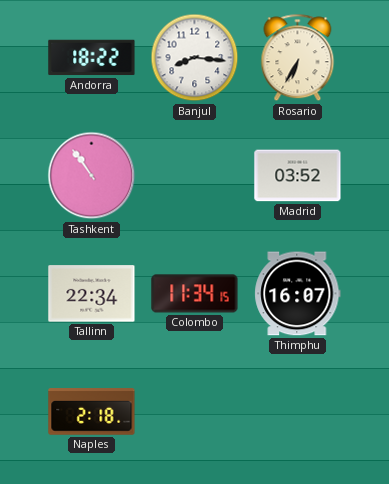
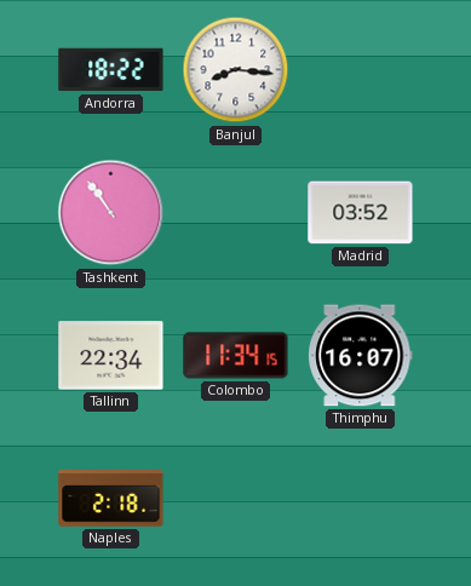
Rosario: 6:35 -> none (298, 58)
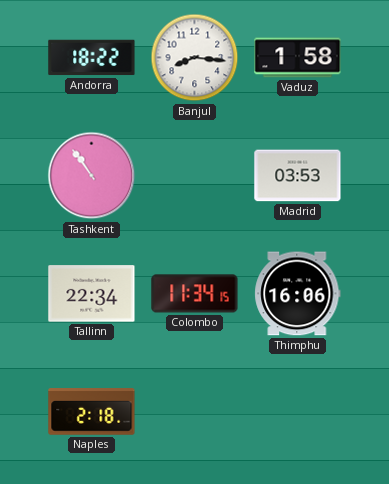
Vaduz: none -> 1:58 (298, 58)
Madrid: 03:52 -> 03:53 (298, 176)
Thimphu: 16:07 -> 16:06 (298, 294)
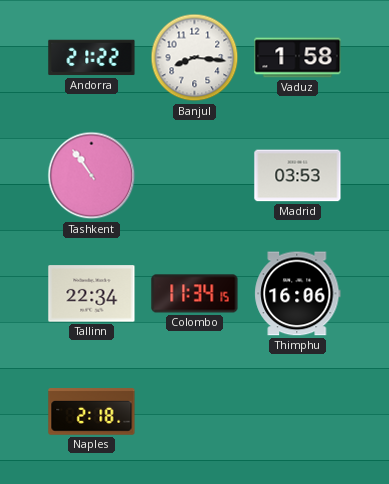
Andorra: 18:22 -> 21:22 (92, 58)
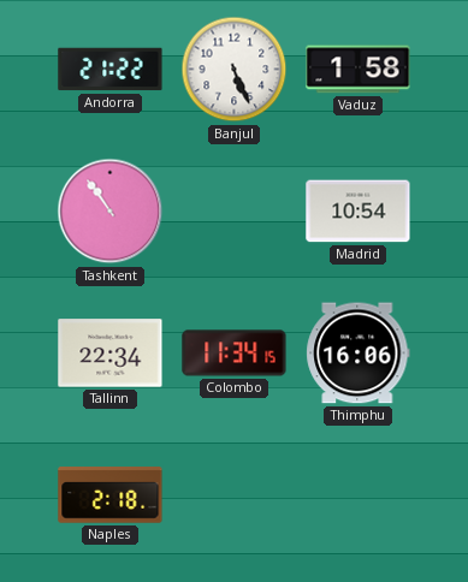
Banjul: 8:16 -> 5:26 (235, 70)
Madrid: 03:53 -> 10:54 (359, 212)
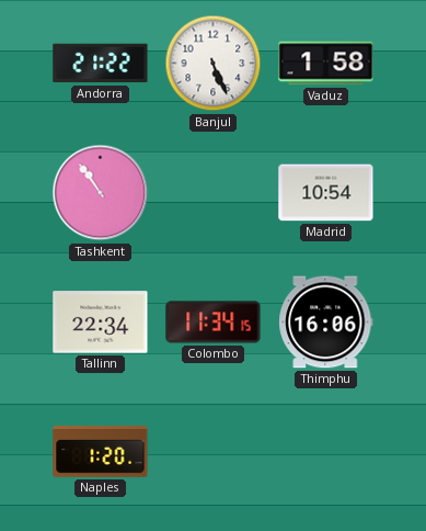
Naples: 2:18 -> 1:20 (101, 452)
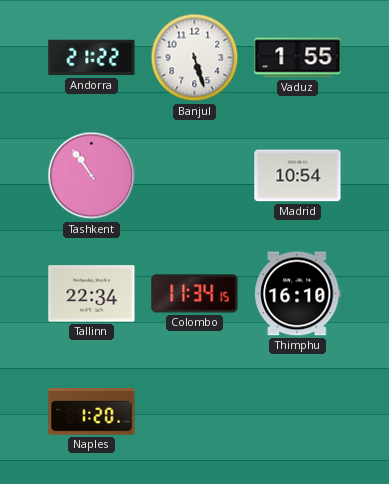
Banjul: 5:26 -> 5:27 (195, 58)
Vaduz: 1:58 -> 1:55 (298, 58)
Thimphu: 16:06 -> 16:10 (298, 294)
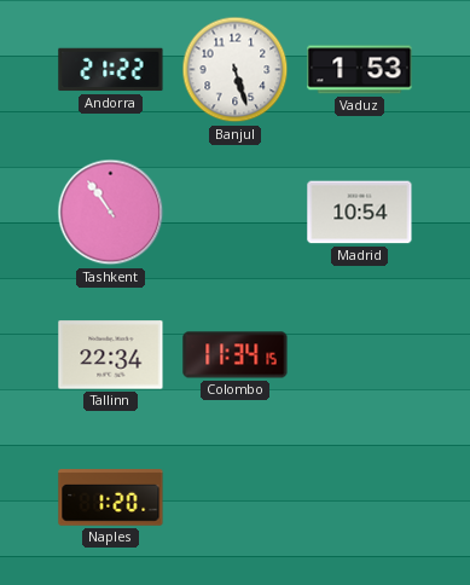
Vaduz: 1:55 -> 1:53 (360, 70)
Thimphu: 16:10 -> none (298, 294)
